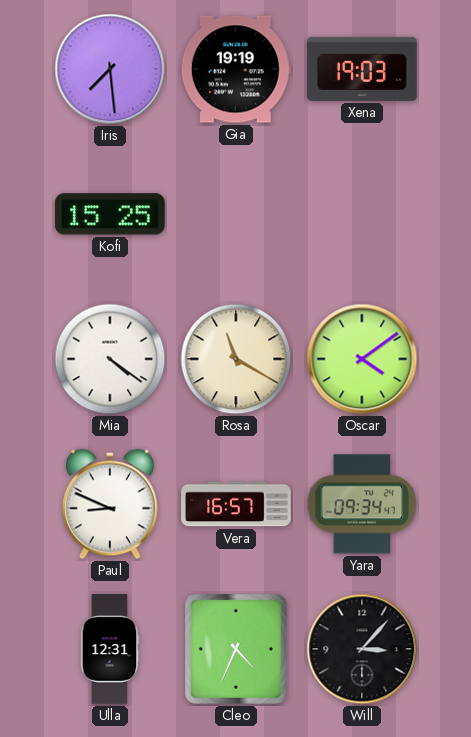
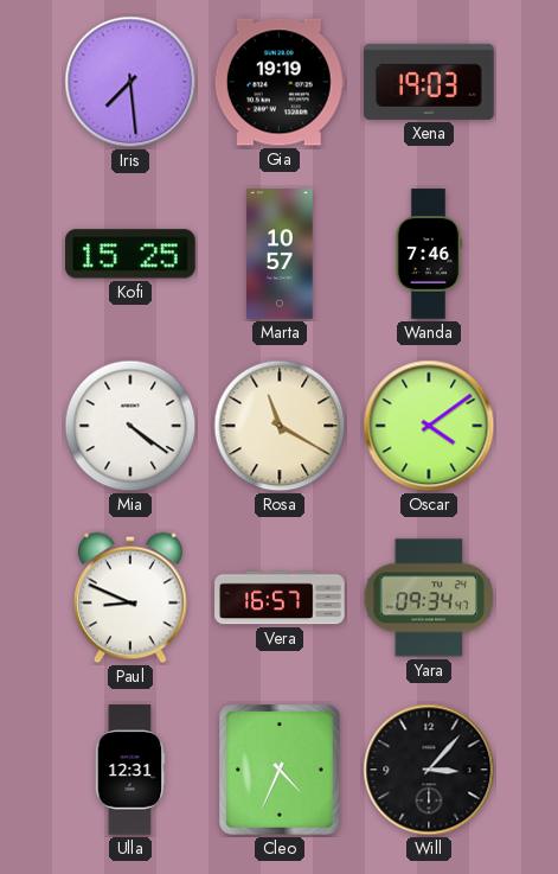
Marta: none -> 10:57 (280, 254)
Wanda: none -> 7:46 (428, 254)
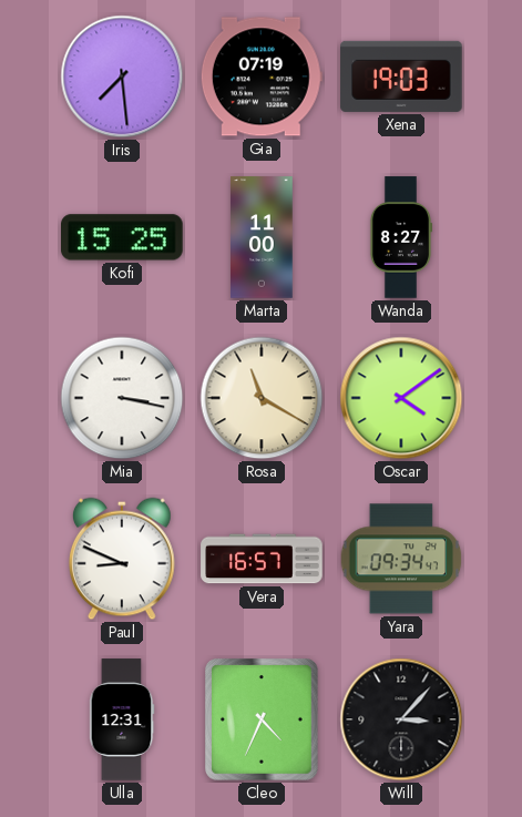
Gia: 19:19 -> 07:19 (262, 76)
Marta: 10:57 -> 11:00 (262, 237)
Wanda: 7:46 -> 8:27 (400, 237)
Mia: 4:21 -> 3:17 (122, 398)
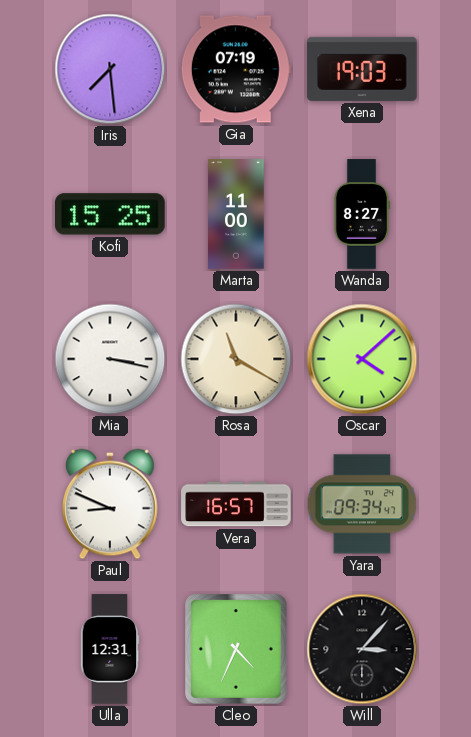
Oscar: 4:09 -> 4:08 (362, 359)
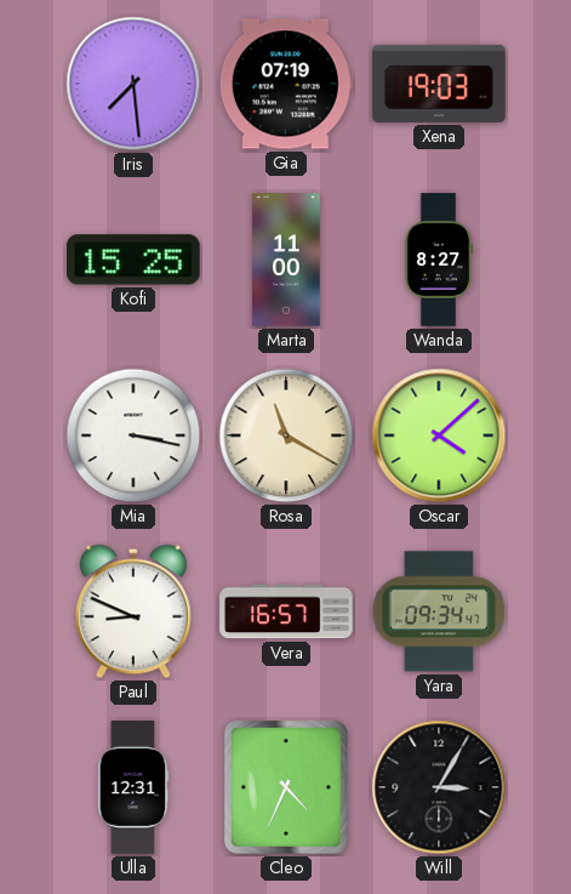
Will: 3:07 -> 3:05 (439, 787)
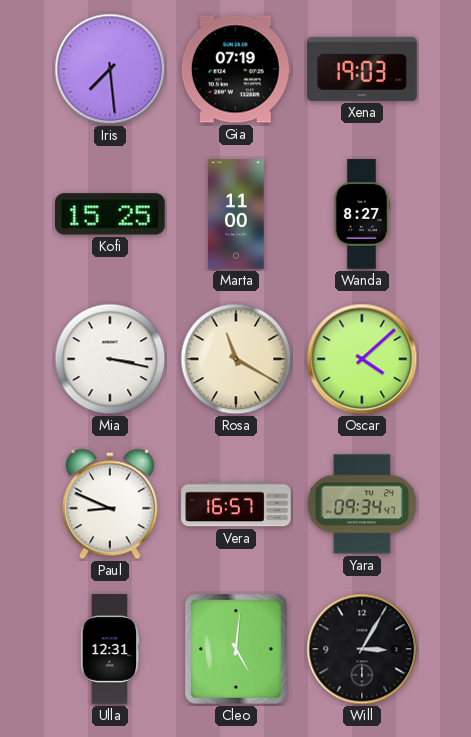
Cleo: 4:34 -> 5:01 (237, 650)
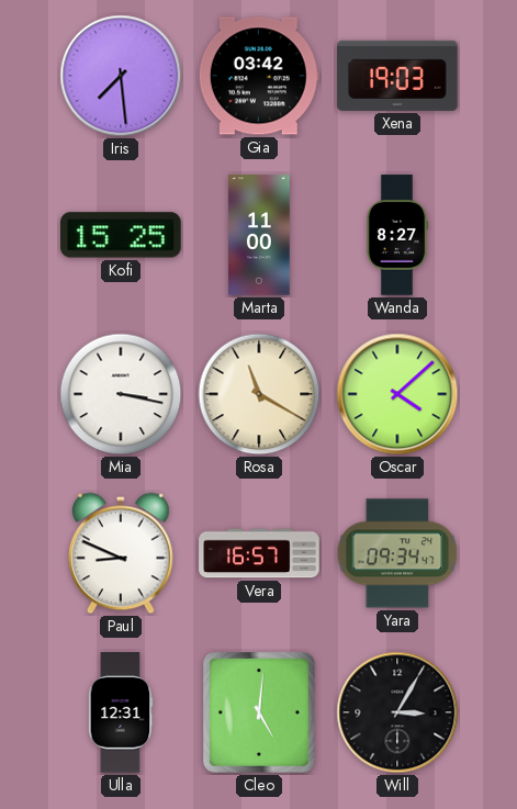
Gia: 07:19 -> 03:42 (259, 76)
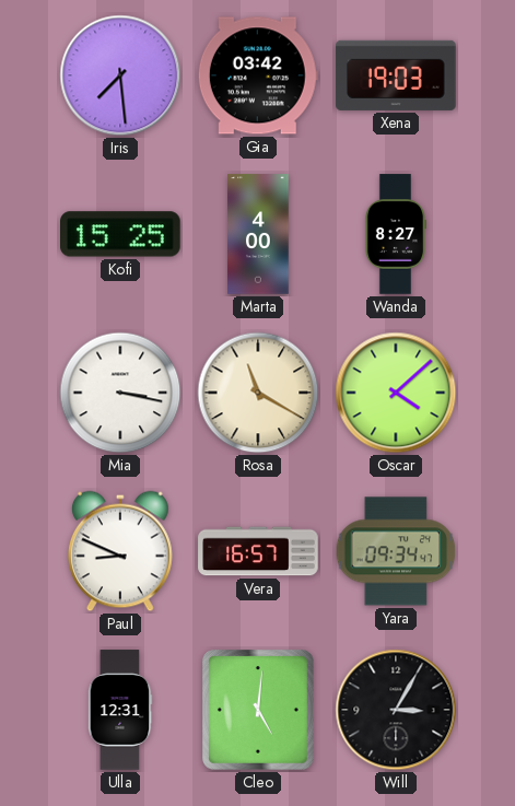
Marta: 11:00 -> 4:00 (258, 234)
